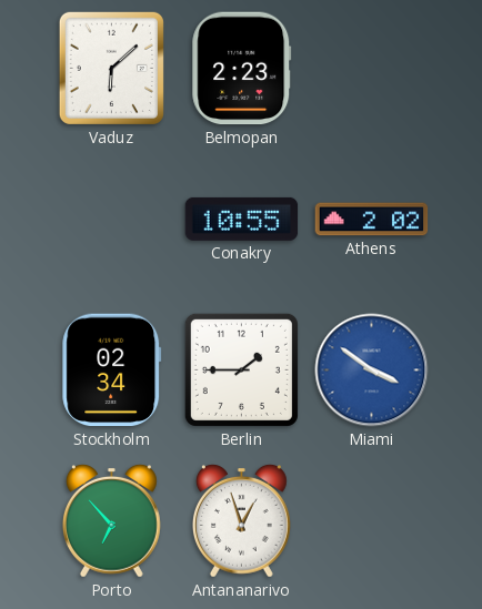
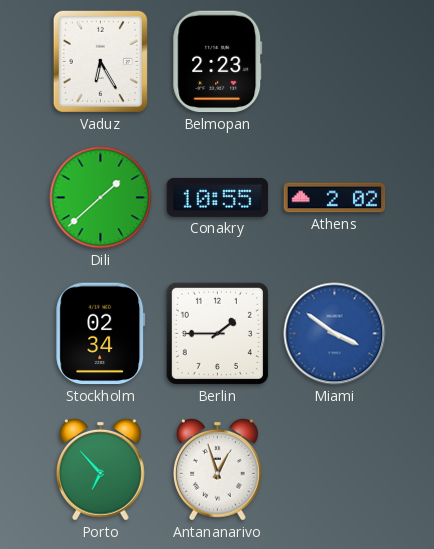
Vaduz: 6:08 -> 6:25 (100, 61)
Dili: none -> 1:38 (101, 198)
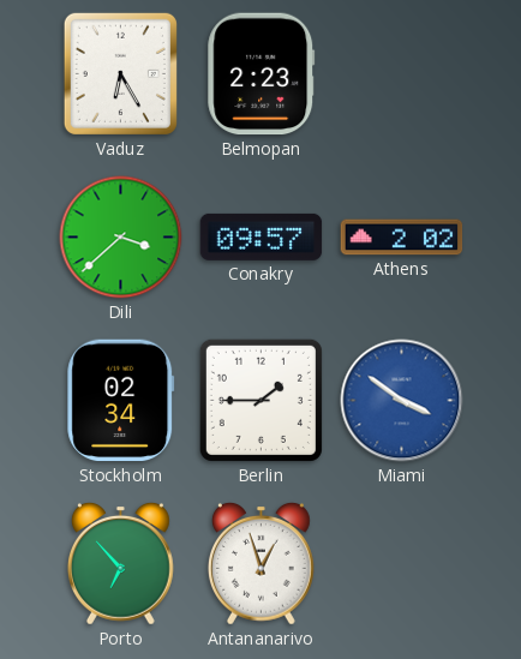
Dili: 1:38 -> 3:38 (121, 238)
Conakry: 10:55 -> 09:57 (262, 236)
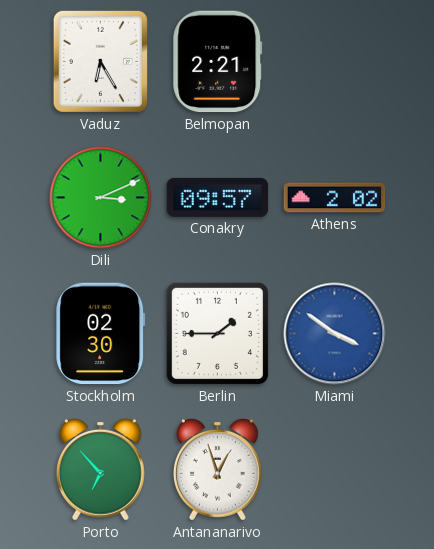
Belmopan: 2:23 -> 2:21 (218, 62)
Dili: 3:38 -> 3:11 (101, 198)
Stockholm: 02:34 -> 02:30 (101, 334)
